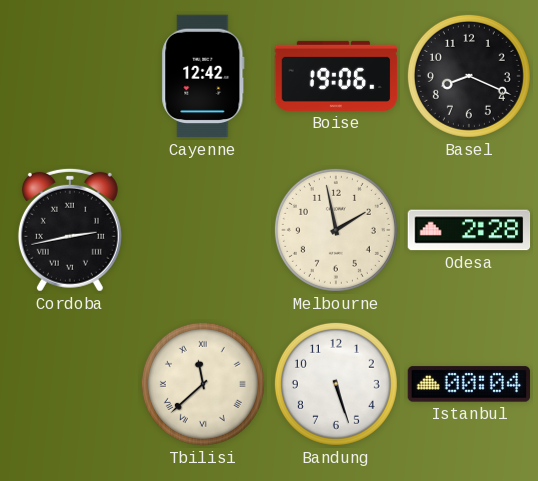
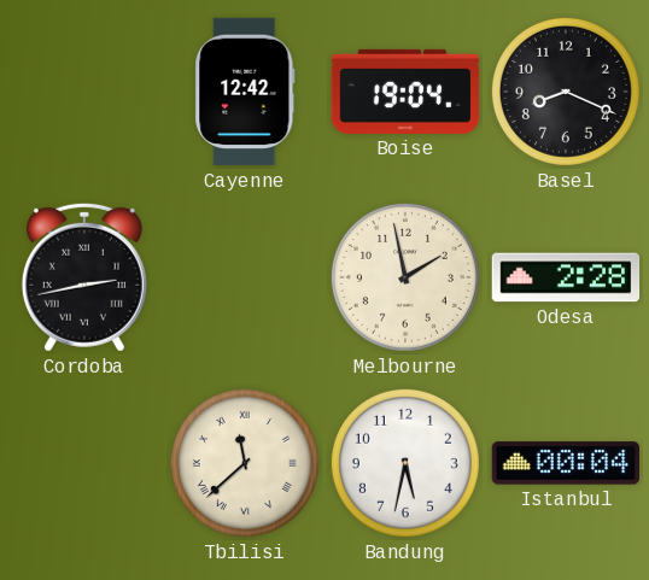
Boise: 19:06 -> 19:04 (405, 92)
Bandung: 5:27 -> 5:32 (405, 463)
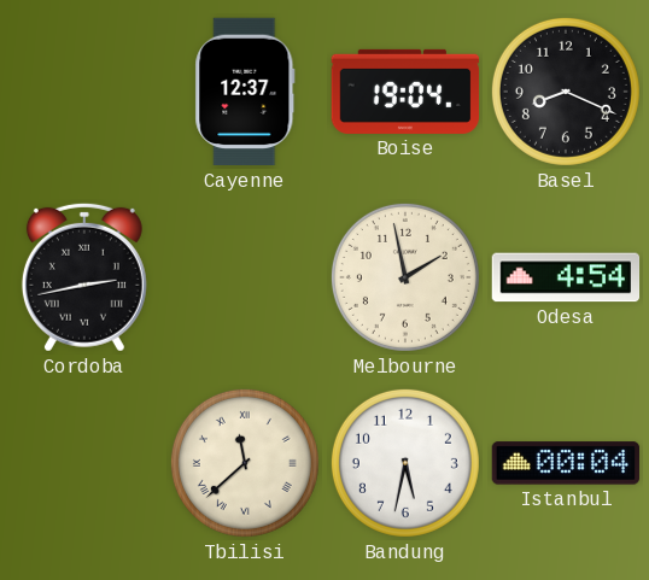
Cayenne: 12:42 -> 12:37 (245, 92)
Odesa: 2:28 -> 4:54 (566, 277)
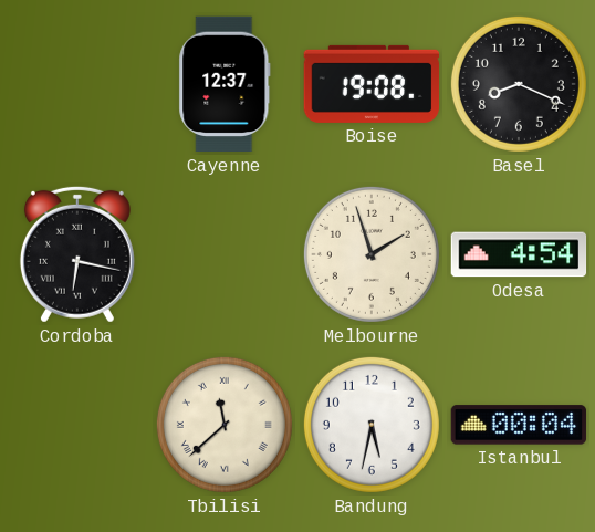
Boise: 19:04 -> 19:08 (372, 84)
Cordoba: 2:43 -> 6:17 (77, 254)
Melbourne: 1:58 -> 1:57 (372, 254)
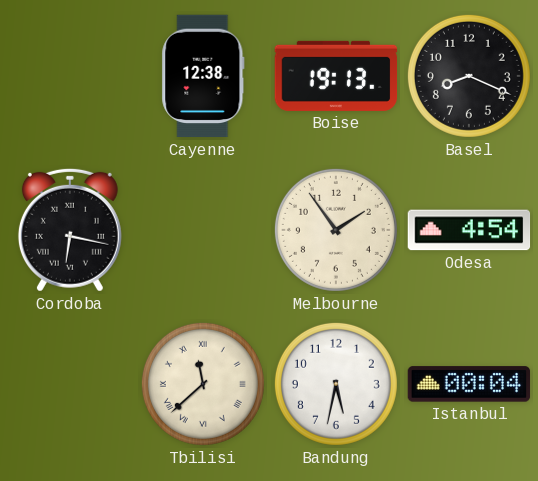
Cayenne: 12:37 -> 12:38 (203, 76)
Boise: 19:08 -> 19:13 (336, 76)
Melbourne: 1:57 -> 1:54 (336, 230)
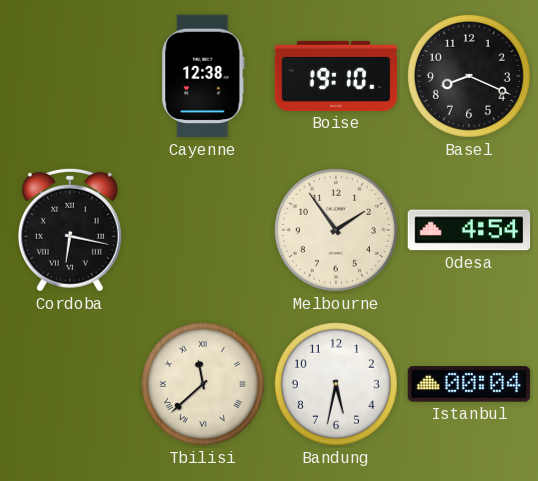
Boise: 19:13 -> 19:10 (336, 76)
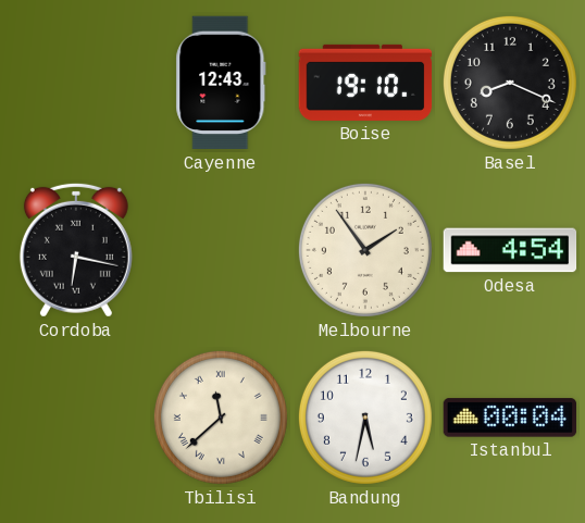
Cayenne: 12:38 -> 12:43 (221, 83)
